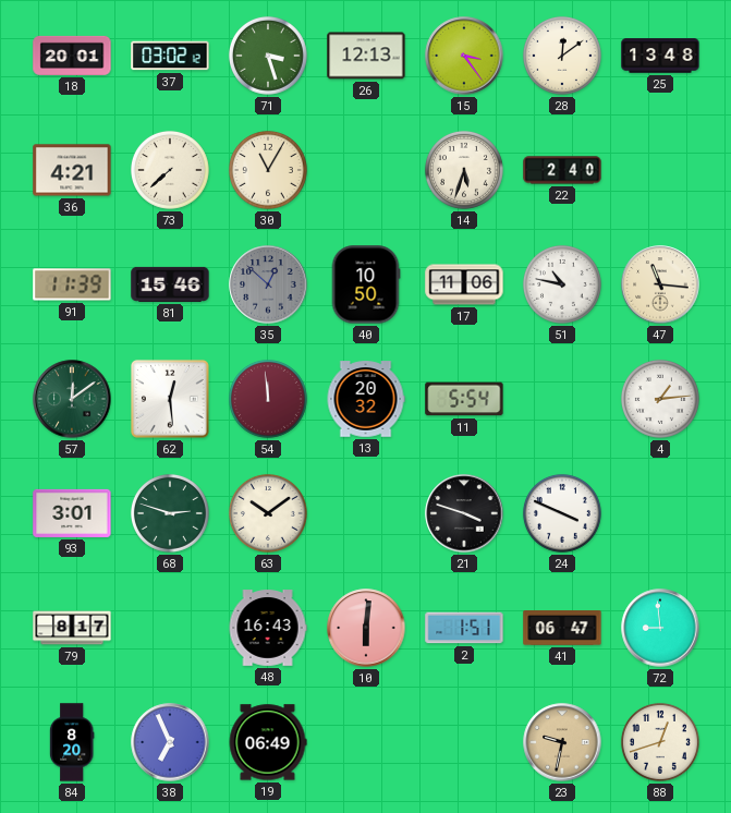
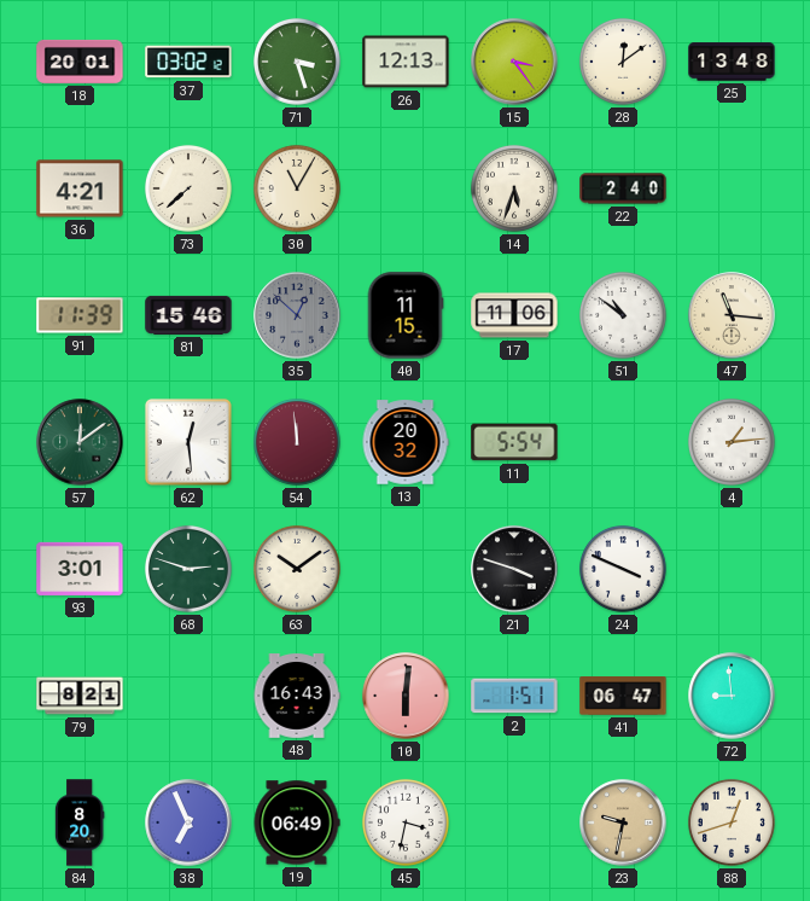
40: 10:50 -> 11:15 (406, 315)
51: 10:47 -> 10:51 (623, 315)
79: 8:17 -> 8:21 (80, 696)
45: none -> 3:32 (406, 822)
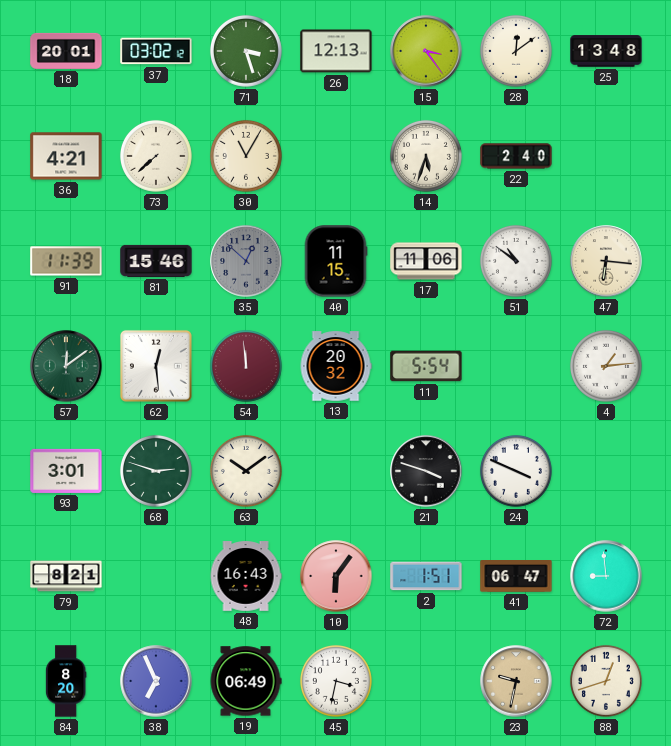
47: 11:16 -> 6:16 (606, 261)
10: 6:01 -> 6:06 (336, 576)
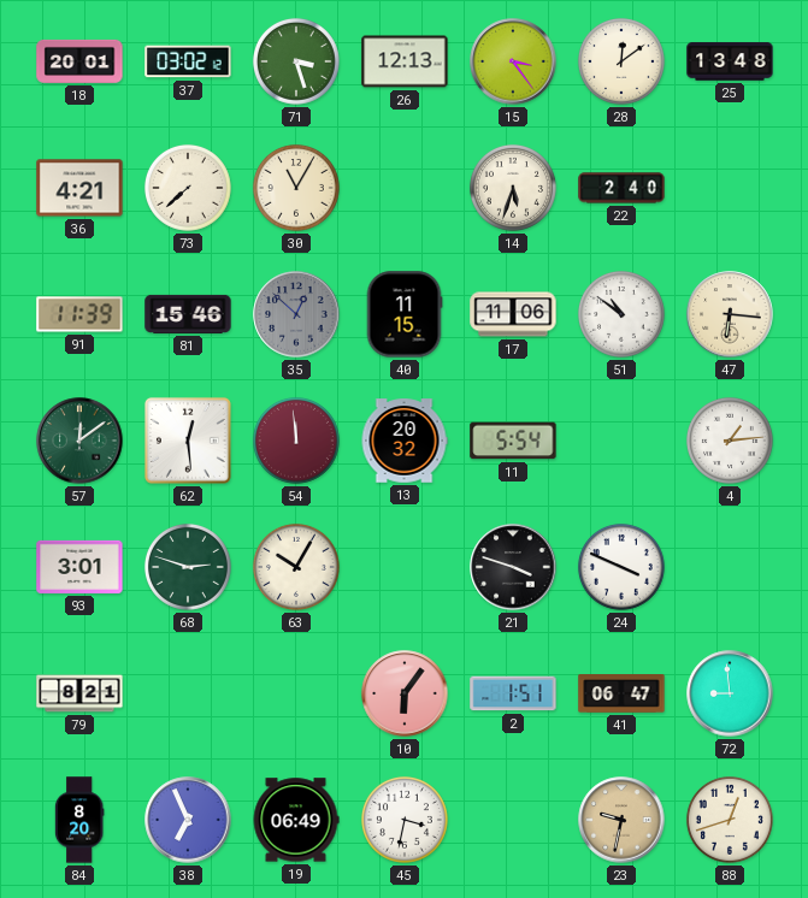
63: 10:09 -> 10:05 (296, 567)
48: 16:43 -> none (246, 576)
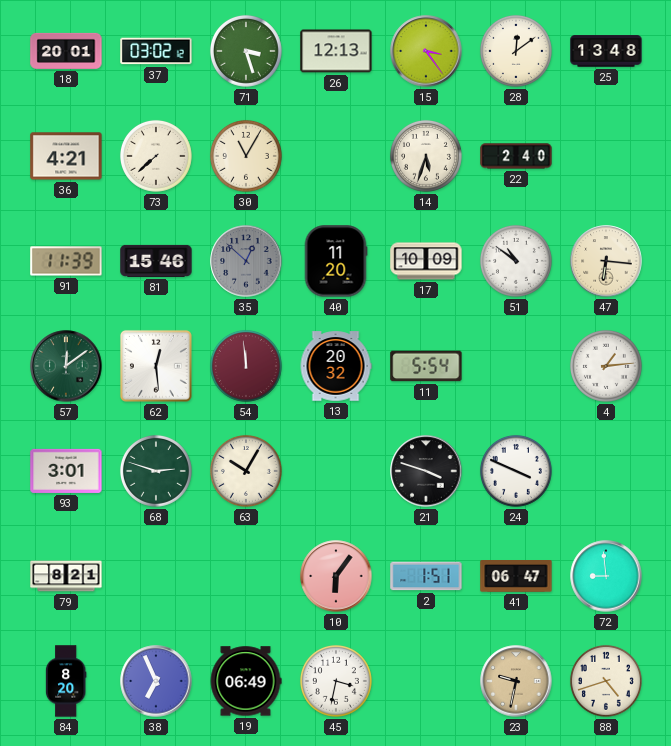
40: 11:15 -> 11:20 (336, 261)
17: 11:06 -> 10:09 (426, 261)
88: 12:42 -> 4:42 (606, 681)
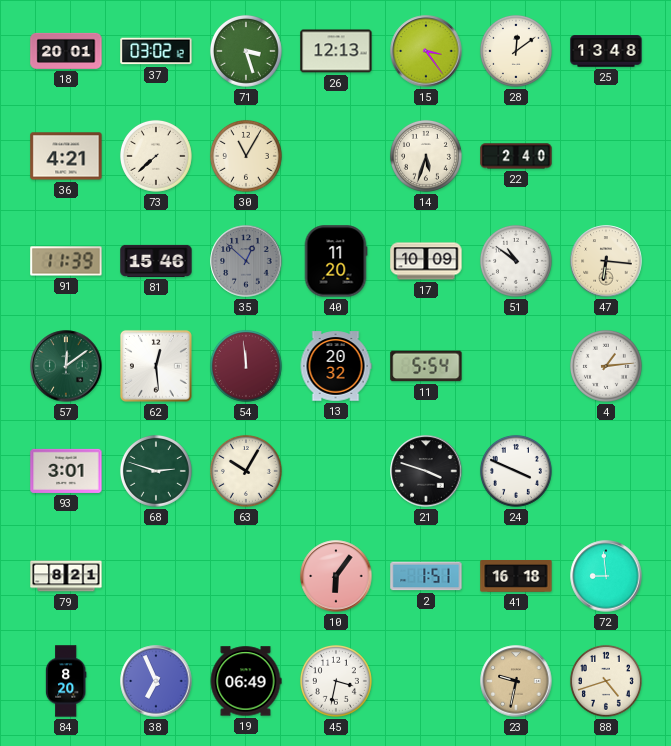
41: 06:47 -> 16:18 (516, 576)
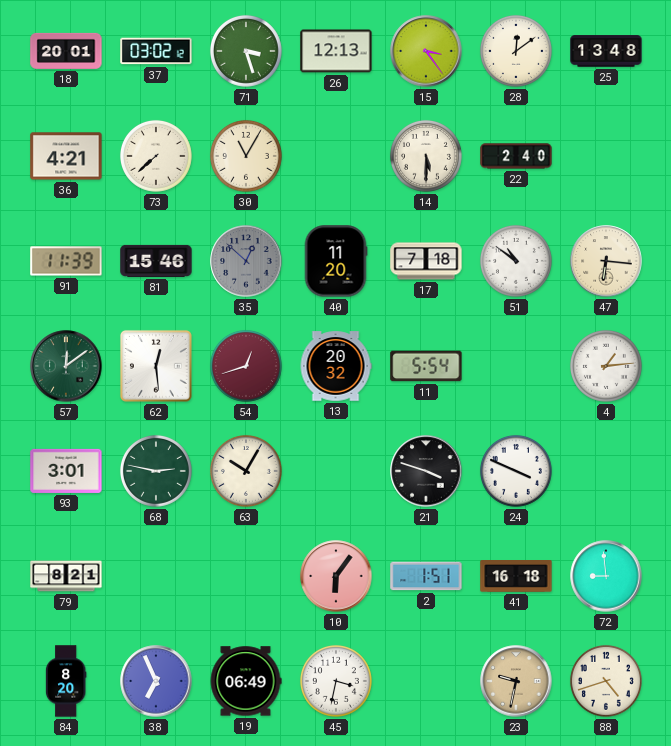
14: 5:33 -> 5:30 (426, 156)
17: 10:09 -> 7:18 (426, 261)
54: 11:59 -> 12:42 (246, 366)
68: 2:48 -> 2:47 (156, 471)
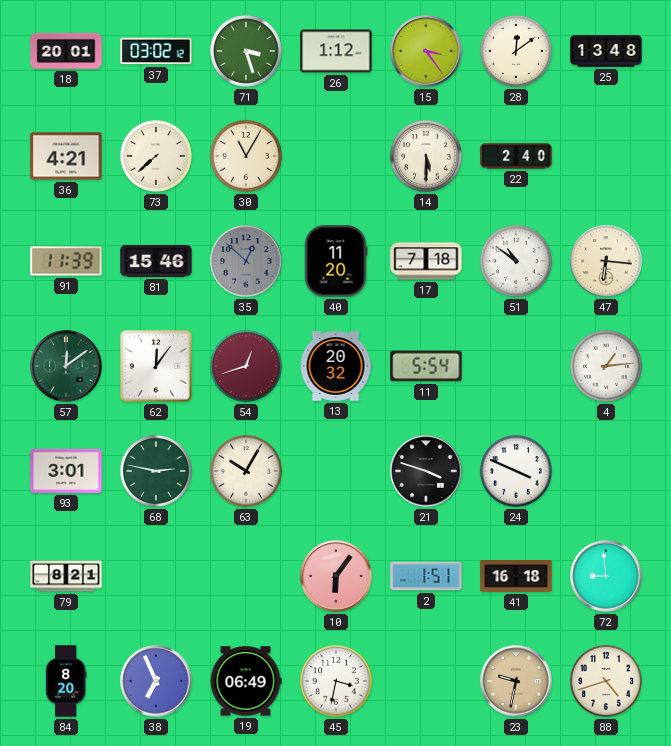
26: 12:13 -> 1:12 (336, 51)
62: 12:29 -> 12:06 (156, 366)
